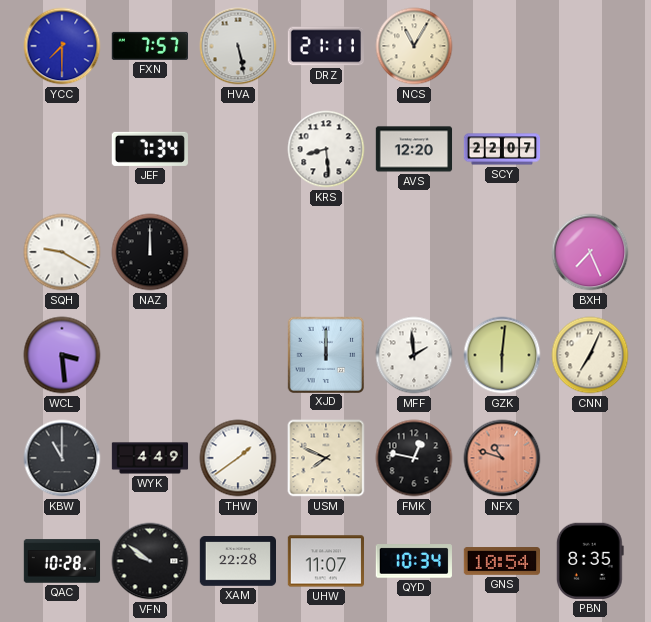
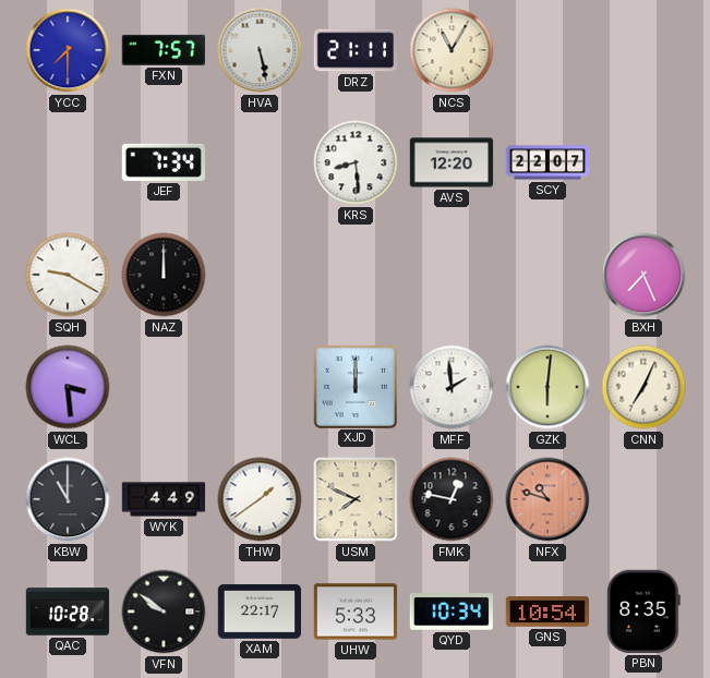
XAM: 22:28 -> 22:17 (260, 612)
UHW: 11:07 -> 5:33 (354, 612)
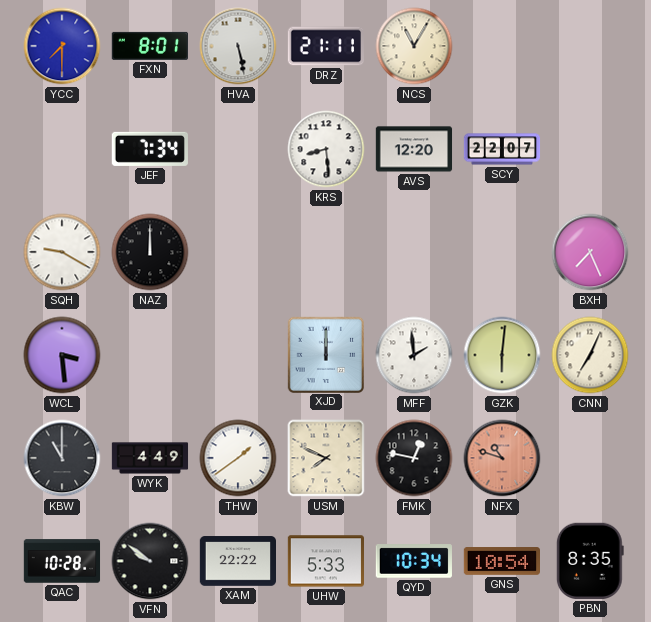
FXN: 7:57 -> 8:01 (149, 46)
XAM: 22:17 -> 22:22 (238, 561)
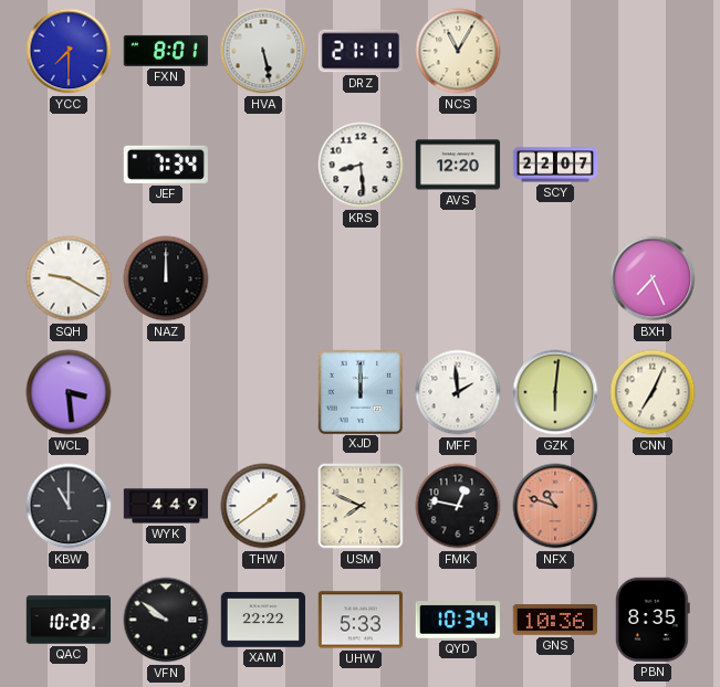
GNS: 10:54 -> 10:36 (554, 620)
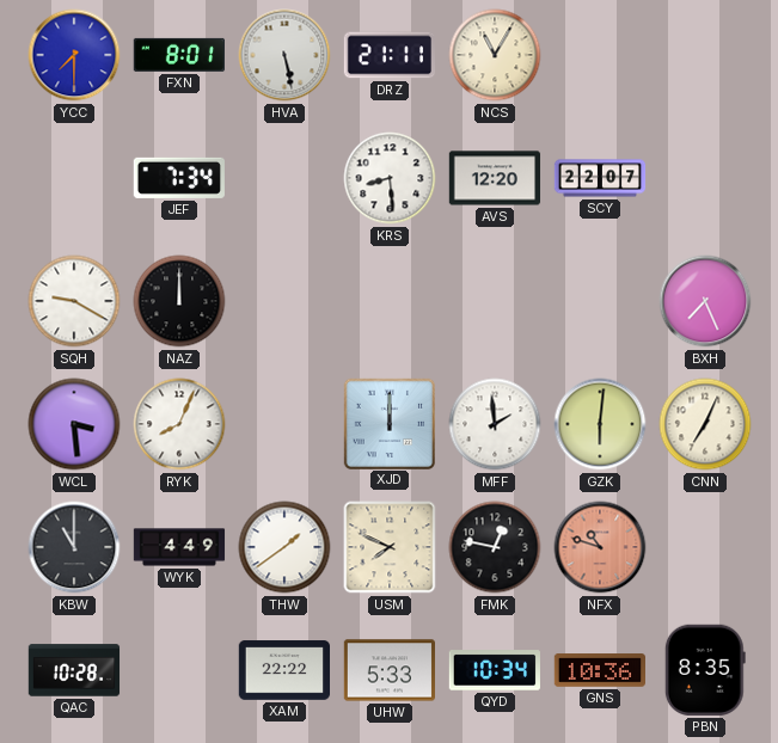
RYK: none -> 8:04 (179, 424)
VFN: 9:51 -> none (166, 620)
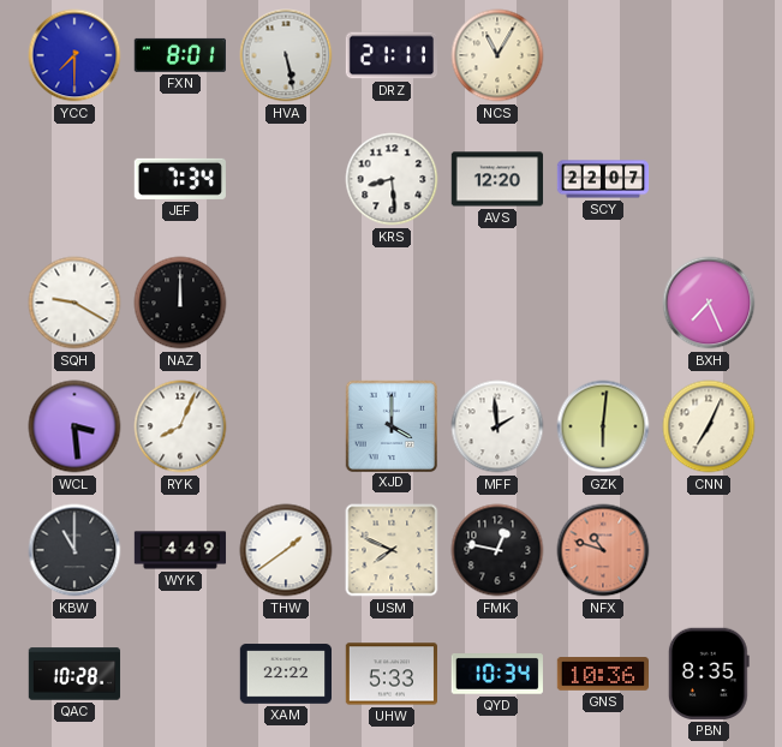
XJD: 12:00 -> 4:00 (390, 425)
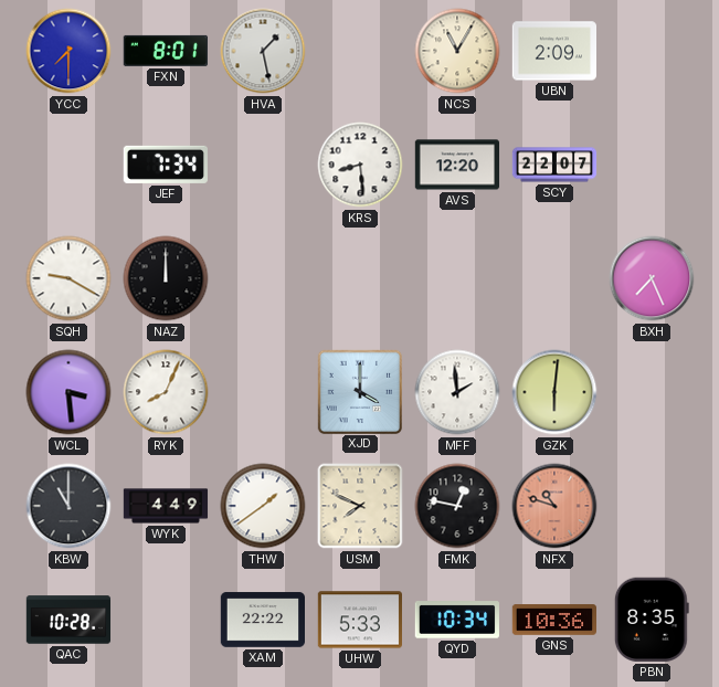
HVA: 5:28 -> 1:28 (263, 51)
DRZ: 21:11 -> none (390, 55)
UBN: none -> 2:09 (553, 51)
CNN: 7:04 -> none (709, 426)
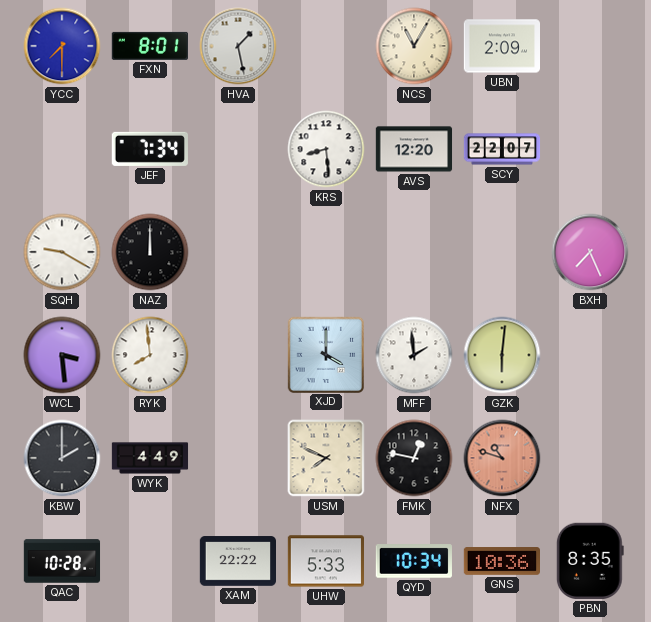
RYK: 8:04 -> 7:59 (150, 355)
KBW: 11:00 -> 2:00 (62, 458)
THW: 1:39 -> none (263, 506)
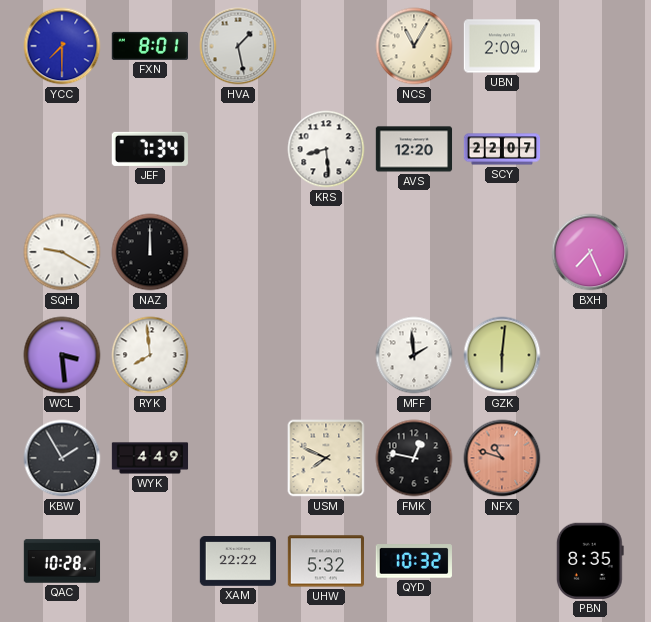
XJD: 4:00 -> none (325, 354)
KBW: 2:00 -> 1:55 (62, 458)
UHW: 5:33 -> 5:32 (325, 561)
QYD: 10:34 -> 10:32 (414, 562)
GNS: 10:36 -> none (501, 561)
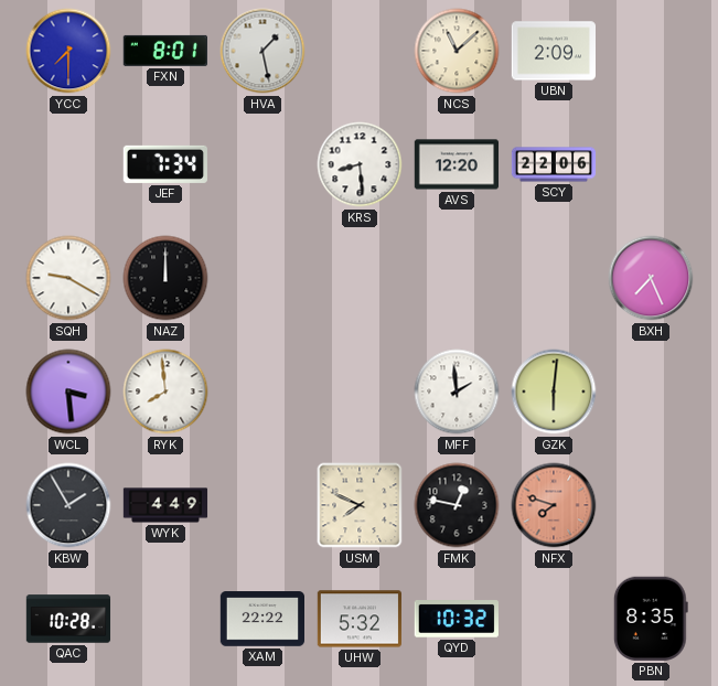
NCS: 11:05 -> 11:08 (457, 51)
SCY: 22:07 -> 22:06 (554, 164)
NFX: 10:48 -> 7:48 (554, 505)
